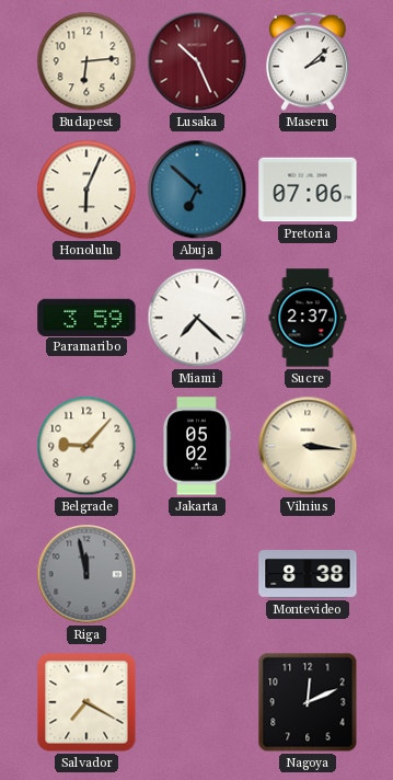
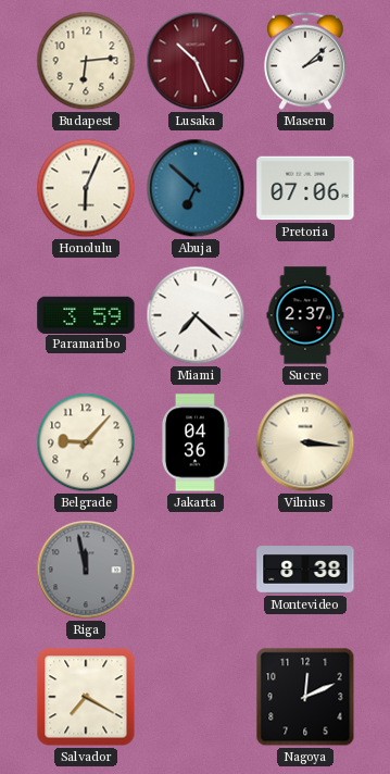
Jakarta: 05:02 -> 04:36 (194, 442)
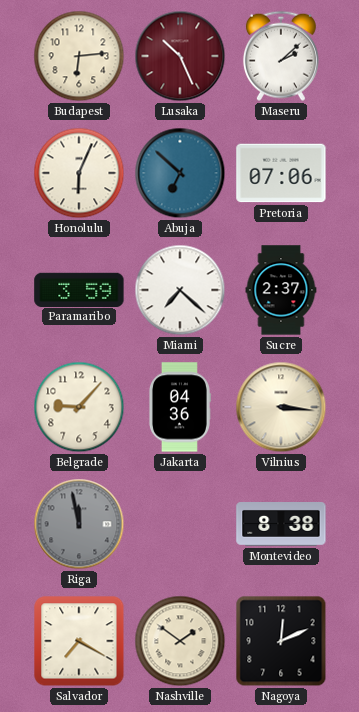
Nashville: none -> 1:51 (180, 641)
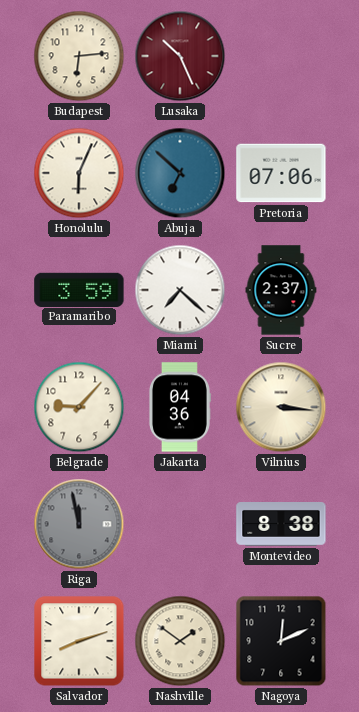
Maseru: 2:08 -> none (281, 56)
Salvador: 7:20 -> 8:12 (79, 641)
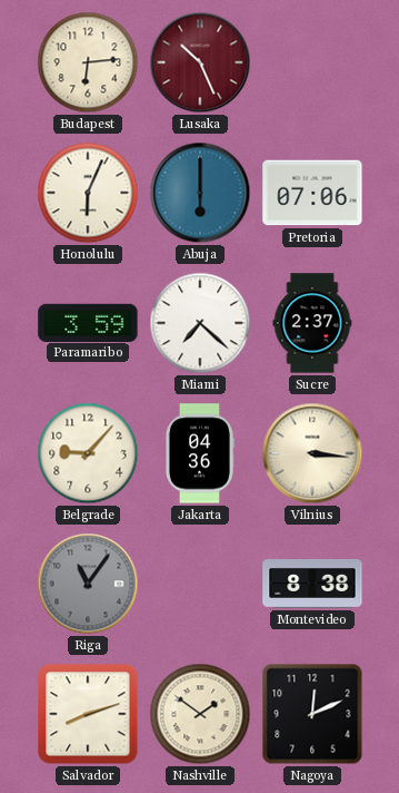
Abuja: 6:52 -> 6:00 (200, 193)
Riga: 11:58 -> 11:06 (88, 584)
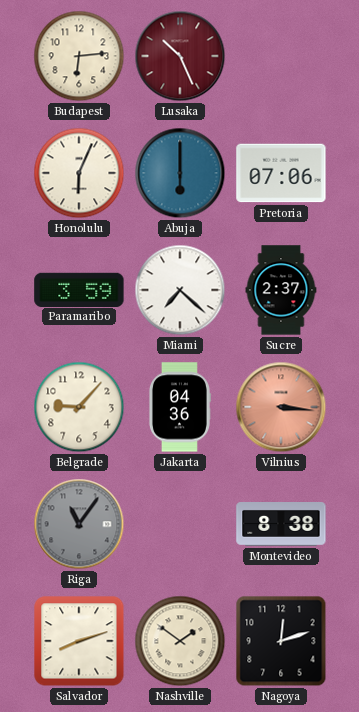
Vilnius dial: cream -> salmon (281, 407)
Nagoya: 12:11 -> 12:12 (281, 641)
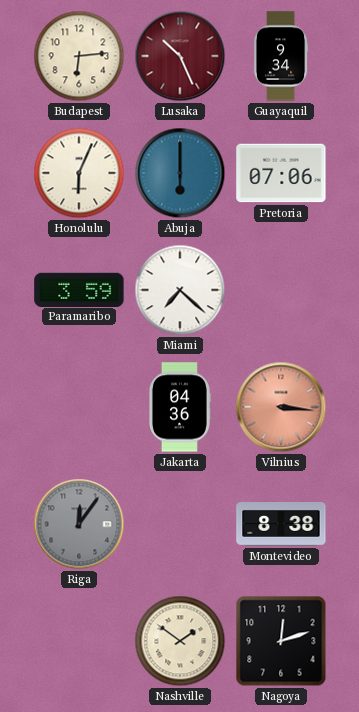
Guayaquil: none -> 9:34 (281, 56)
Sucre: 2:37 -> none (281, 290)
Belgrade: 9:07 -> none (79, 407)
Riga: 11:06 -> 12:06 (79, 524)
Salvador: 8:12 -> none (79, 641)
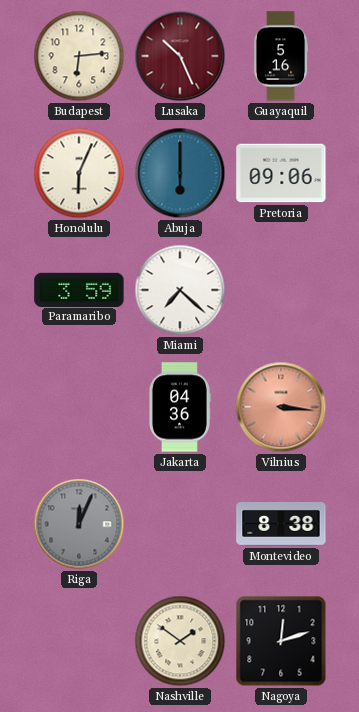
Guayaquil: 9:34 -> 5:16 (281, 56)
Pretoria: 07:06 -> 09:06 (281, 173)
Riga: 12:06 -> 12:04 (79, 524)
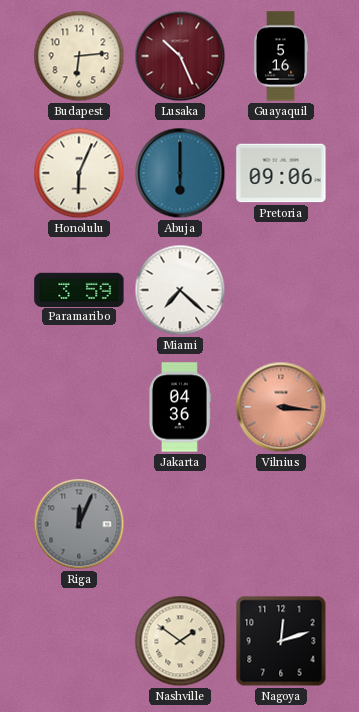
Montevideo: 8:38 -> none (281, 525)
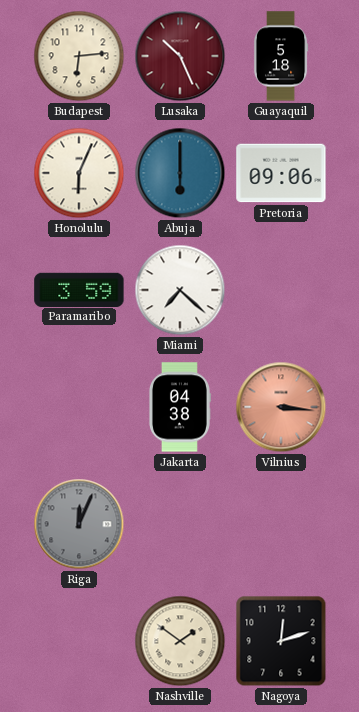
Guayaquil: 5:16 -> 5:18 (281, 56)
Jakarta: 04:36 -> 04:38 (179, 407)
